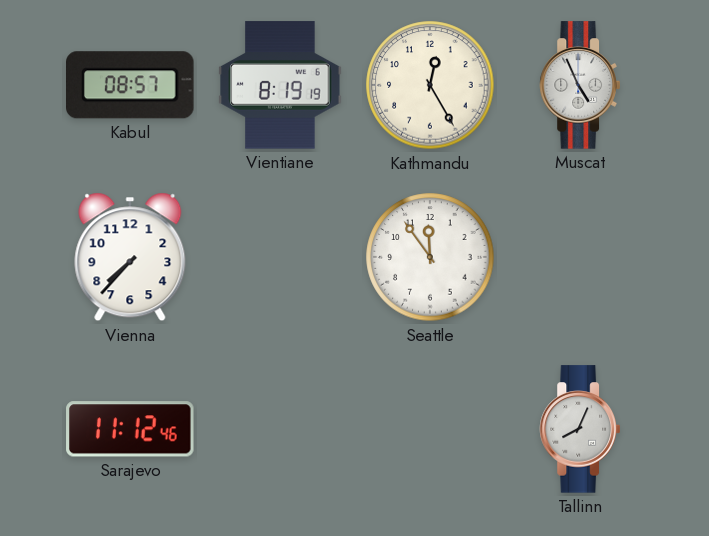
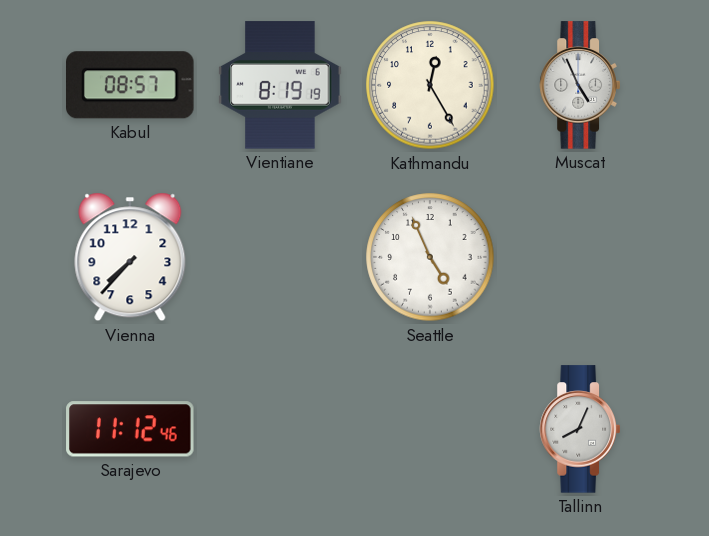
Seattle: 11:54 -> 4:56 (430, 257)
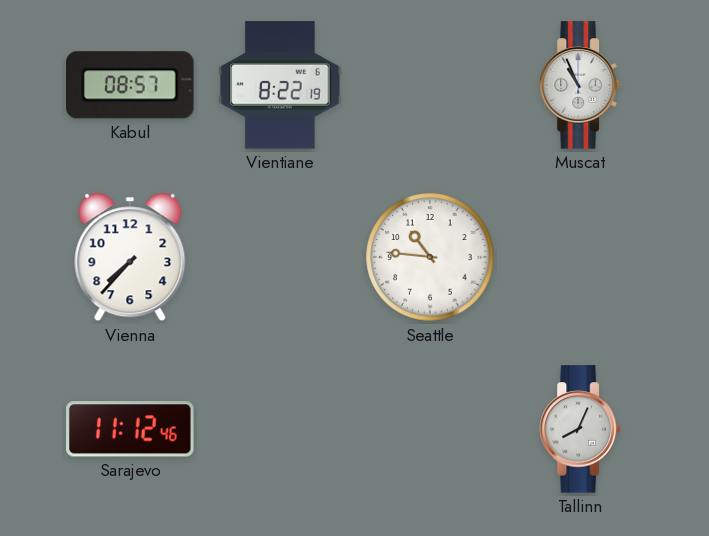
Vientiane: 8:19 -> 8:22 (280, 85)
Kathmandu: 12:25 -> none (430, 85)
Muscat: 4:56 -> 10:56 (579, 85)
Seattle: 4:56 -> 10:46 (430, 257)
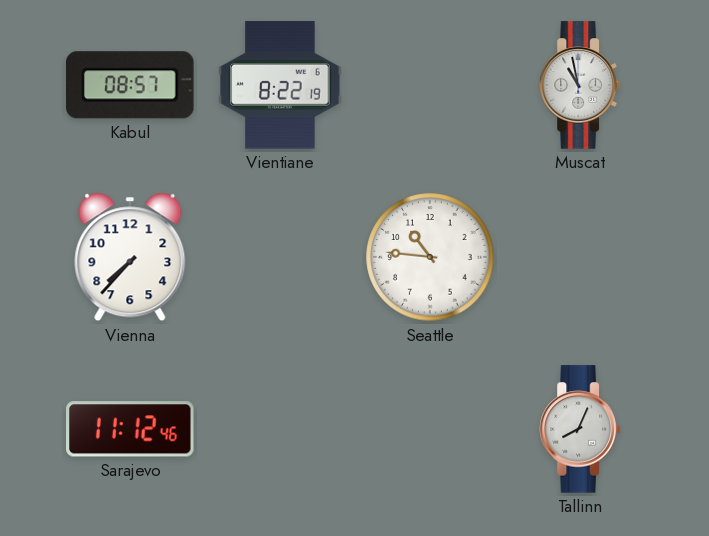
Muscat: 10:56 -> 10:58 (579, 85)
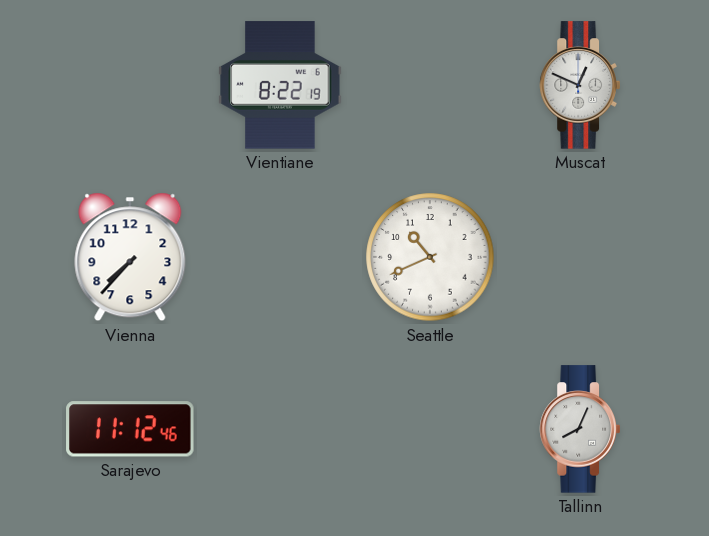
Kabul: 08:57 -> none (131, 85)
Muscat: 10:58 -> 12:49 (579, 85)
Seattle: 10:46 -> 10:41 (430, 257)
